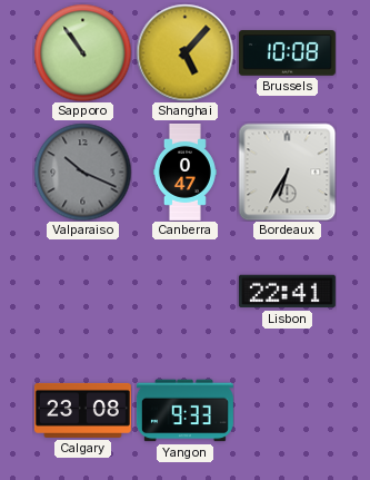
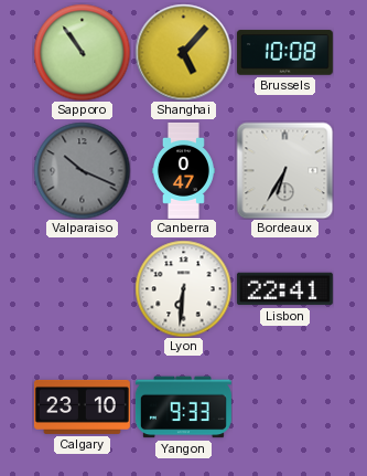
Lyon: none -> 6:31 (183, 288)
Calgary: 23:08 -> 23:10 (82, 406)
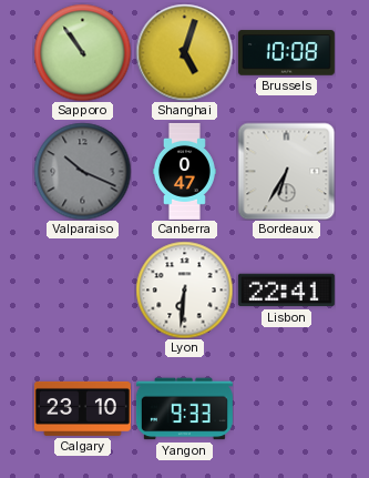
Shanghai: 5:07 -> 5:03 (184, 52)
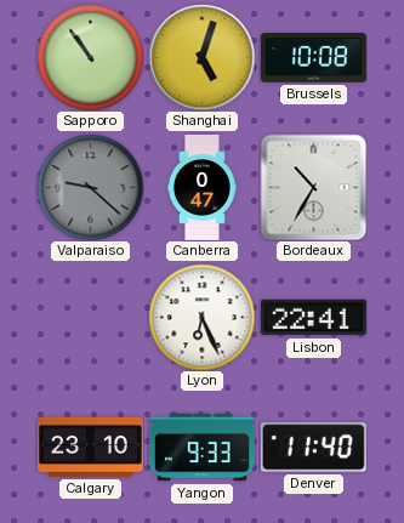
Valparaiso: 10:19 -> 9:22 (90, 187)
Bordeaux: 6:35 -> 10:35 (313, 187)
Lyon: 6:31 -> 6:26 (201, 317)
Denver: none -> 11:40 (313, 448)
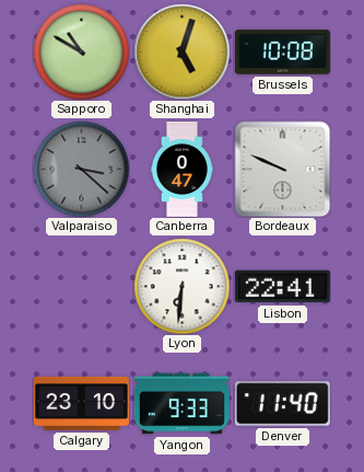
Sapporo: 10:54 -> 10:50 (81, 51)
Valparaiso: 9:22 -> 3:22 (81, 169)
Bordeaux: 10:35 -> 9:49 (282, 169)
Lyon: 6:26 -> 6:31 (181, 286)
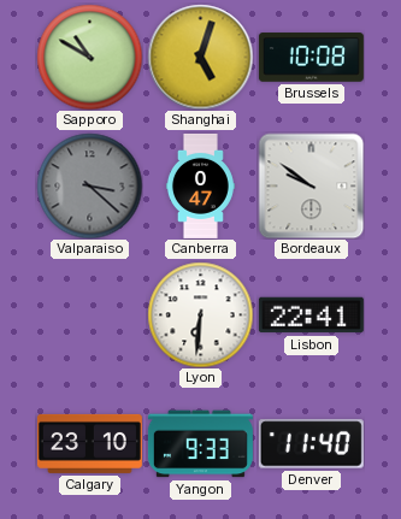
Bordeaux: 9:49 -> 9:51 (311, 185)
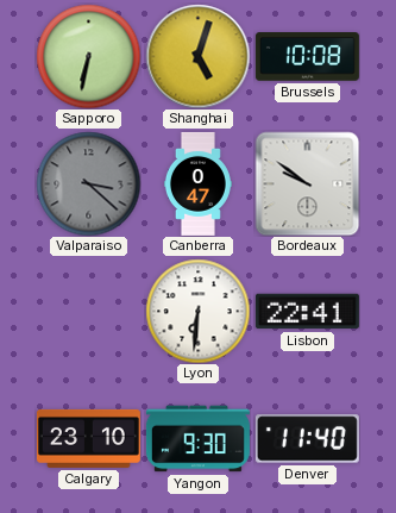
Sapporo: 10:50 -> 6:32 (88, 56)
Yangon: 9:33 -> 9:30 (197, 439)
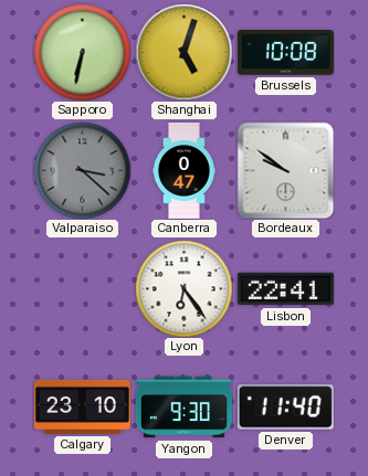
Lyon: 6:31 -> 6:24 (183, 288)
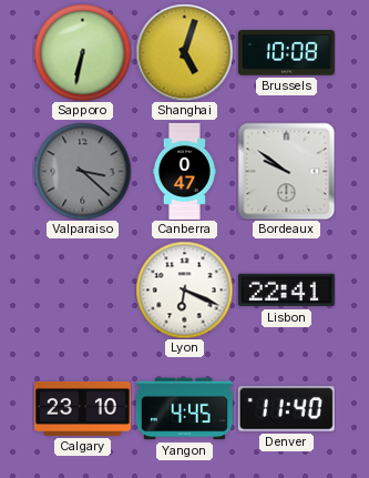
Lyon: 6:24 -> 6:19 (184, 289)
Yangon: 9:30 -> 4:45 (184, 409)
